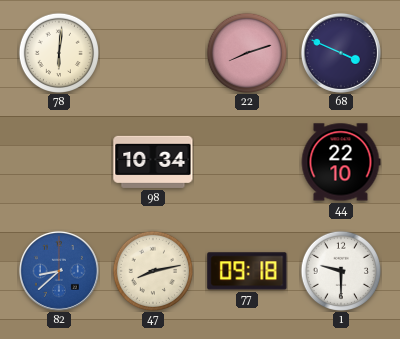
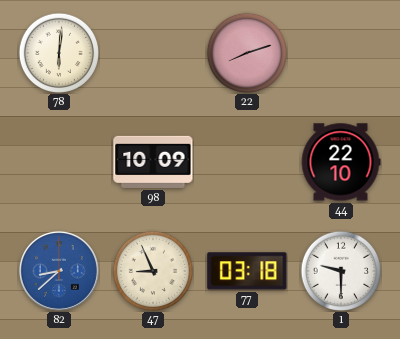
68: 3:49 -> none (341, 53)
98: 10:34 -> 10:09 (153, 162)
47: 8:13 -> 8:56 (152, 270)
77: 09:18 -> 03:18 (247, 271)
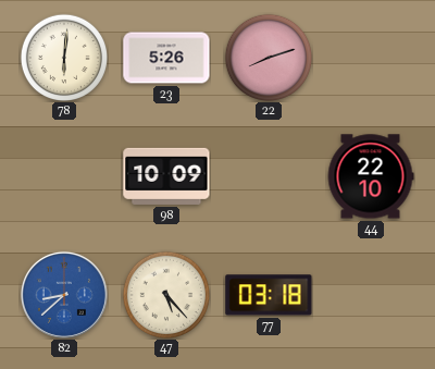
23: none -> 5:26 (166, 58)
47: 8:56 -> 5:23 (165, 294)
1: 9:30 -> none (340, 270)
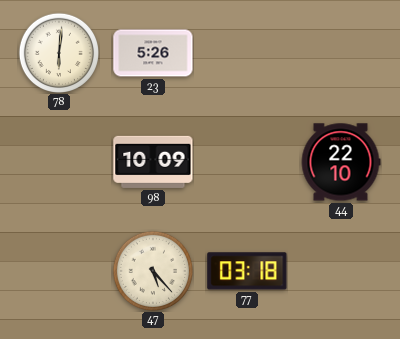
22: 8:12 -> none (268, 57)
82: 8:38 -> none (64, 295)
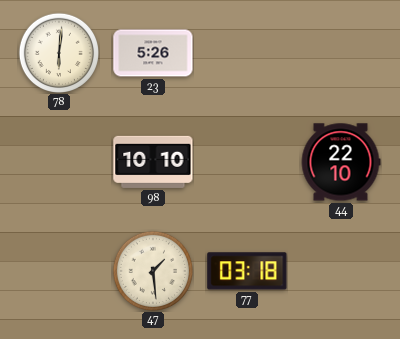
98: 10:09 -> 10:10 (153, 162)
47: 5:23 -> 1:29 (152, 270)
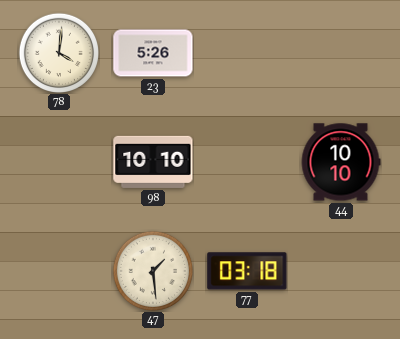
78: 6:01 -> 4:01 (58, 52)
44: 22:10 -> 10:10 (341, 162)
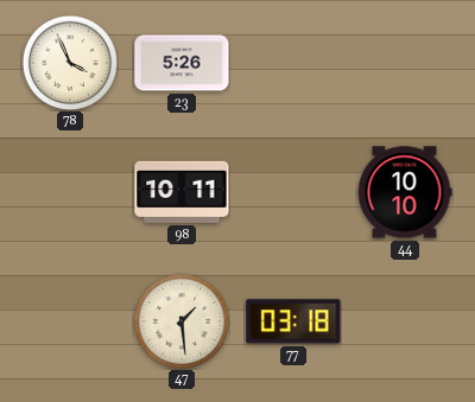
78: 4:01 -> 3:56 (69, 62)
98: 10:10 -> 10:11 (182, 192)
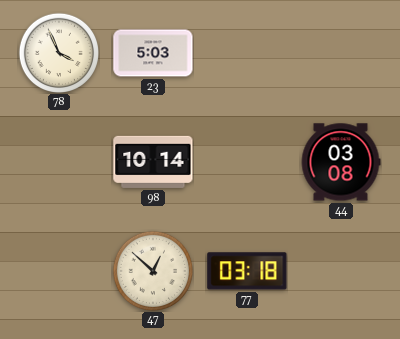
23: 5:26 -> 5:03 (153, 53)
98: 10:11 -> 10:14 (153, 162)
44: 10:10 -> 03:08 (341, 162)
47: 1:29 -> 12:52 (152, 270)
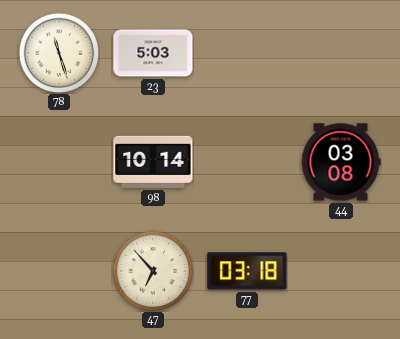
78: 3:56 -> 11:27 (58, 52)
47: 12:52 -> 6:53 (152, 270)
